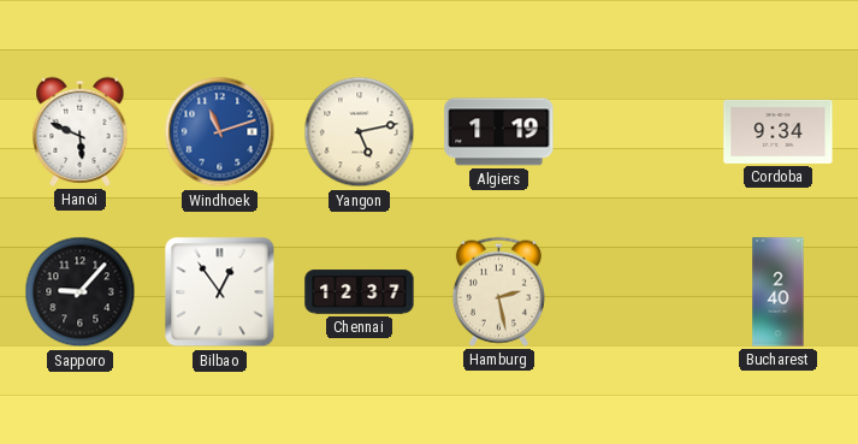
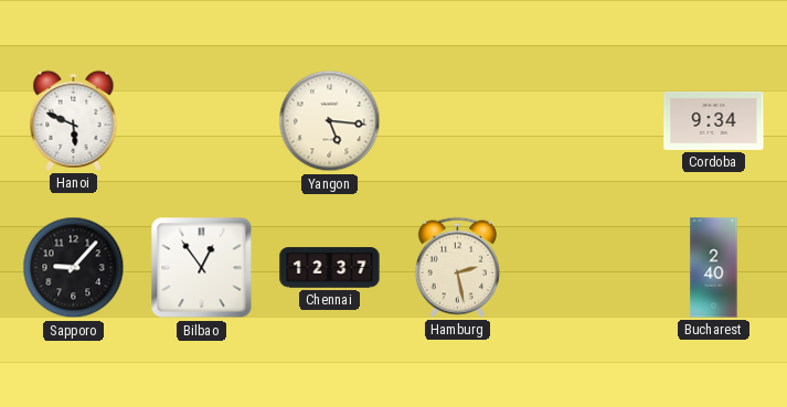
Windhoek: 11:12 -> none (220, 132)
Yangon: 5:13 -> 5:16 (330, 121)
Algiers: 1:19 -> none (499, 132)
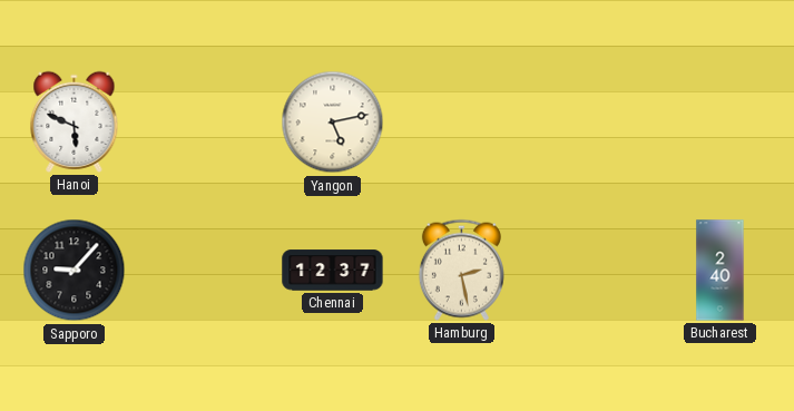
Yangon: 5:16 -> 5:13 (333, 123)
Cordoba: 9:34 -> none (714, 120)
Bilbao: 12:54 -> none (202, 268)
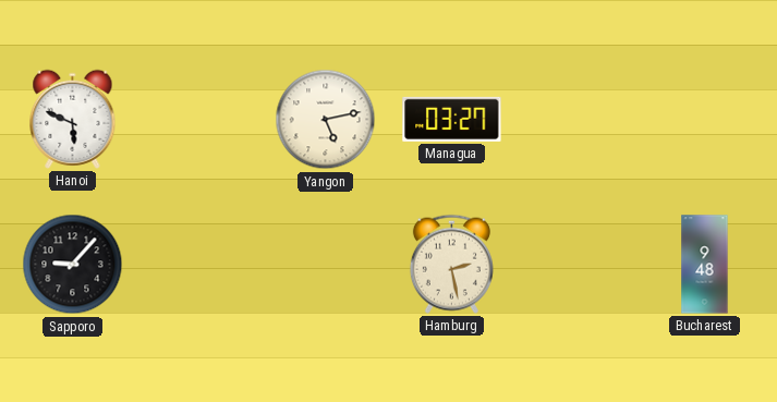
Managua: none -> 03:27 (452, 119)
Chennai: 12:37 -> none (333, 271)
Bucharest: 2:40 -> 9:48 (705, 265)
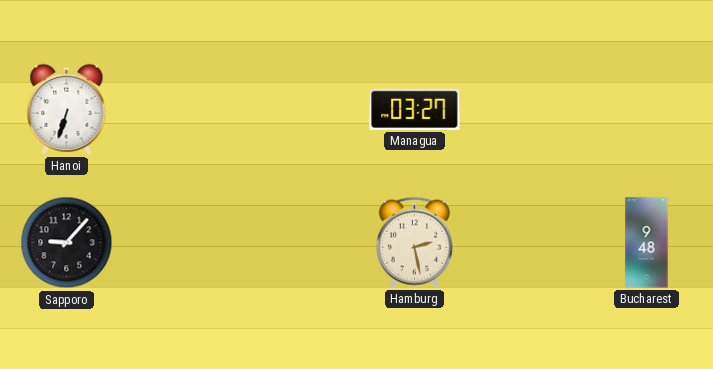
Hanoi: 5:49 -> 6:33 (67, 109)
Yangon: 5:13 -> none (326, 120)
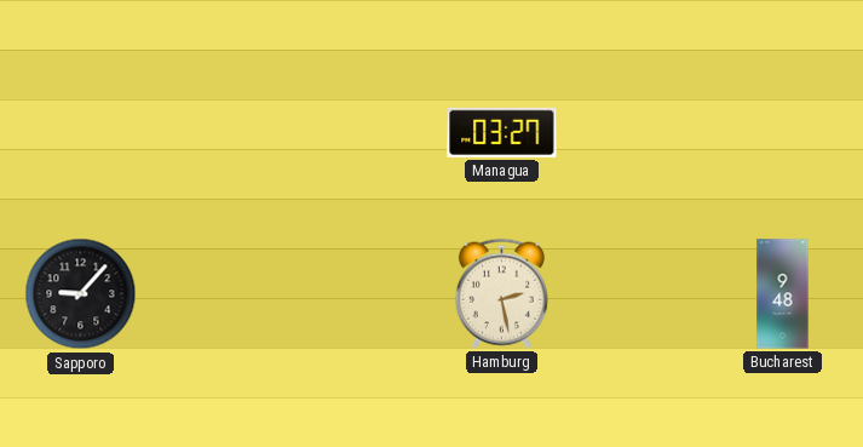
Hanoi: 6:33 -> none (67, 109)
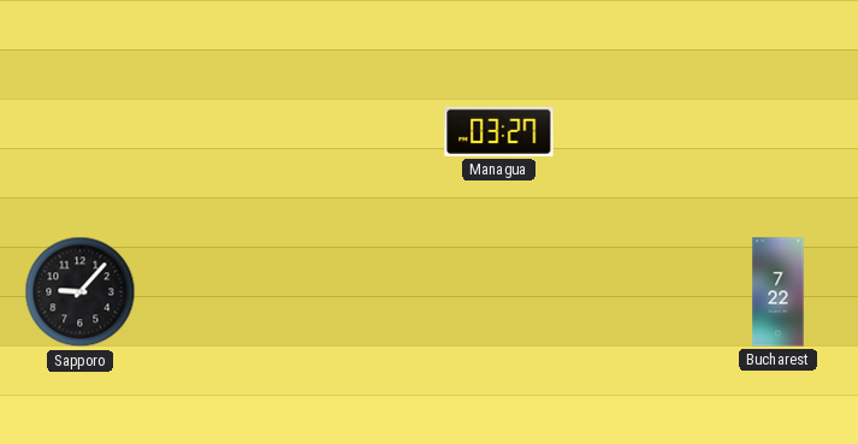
Hamburg: 2:28 -> none (501, 293)
Bucharest: 9:48 -> 7:22 (779, 292)
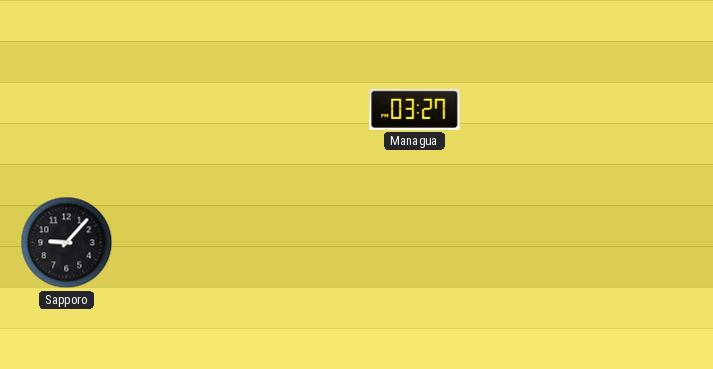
Bucharest: 7:22 -> none (779, 292)
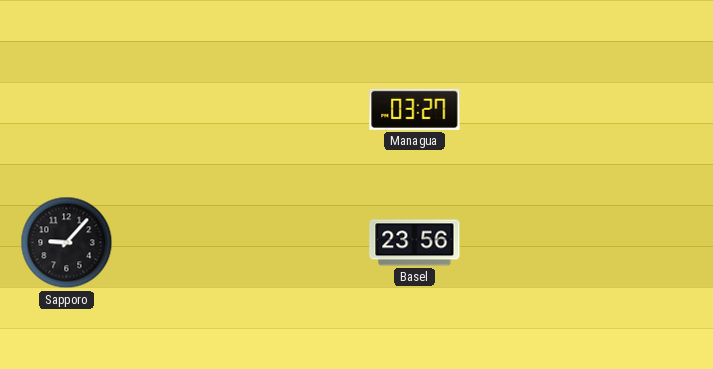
Basel: none -> 23:56 (415, 243)
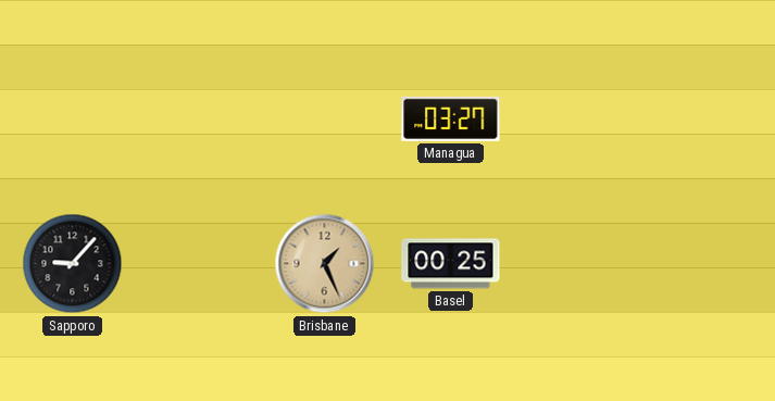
Brisbane: none -> 1:26 (325, 264)
Basel: 23:56 -> 00:25 (451, 264)
